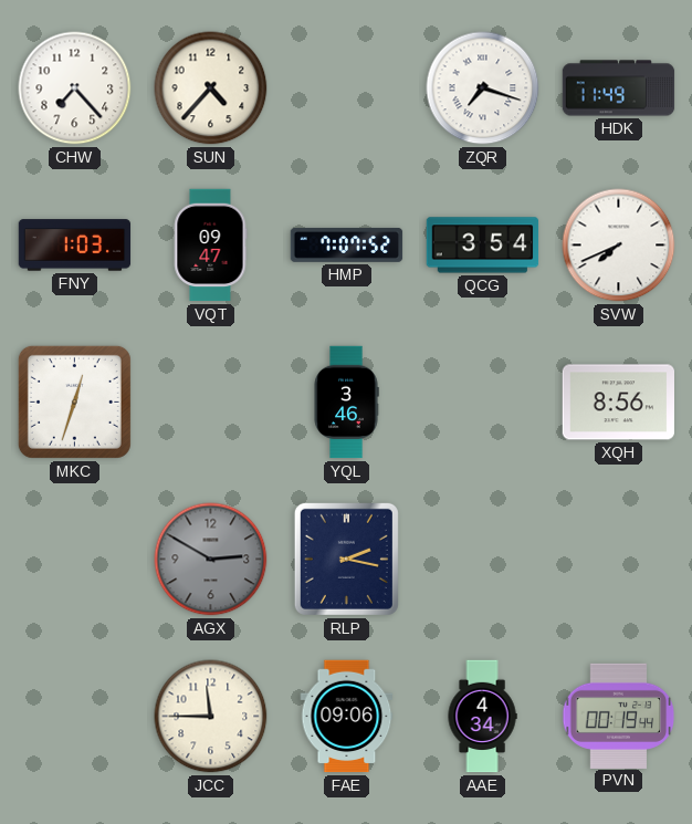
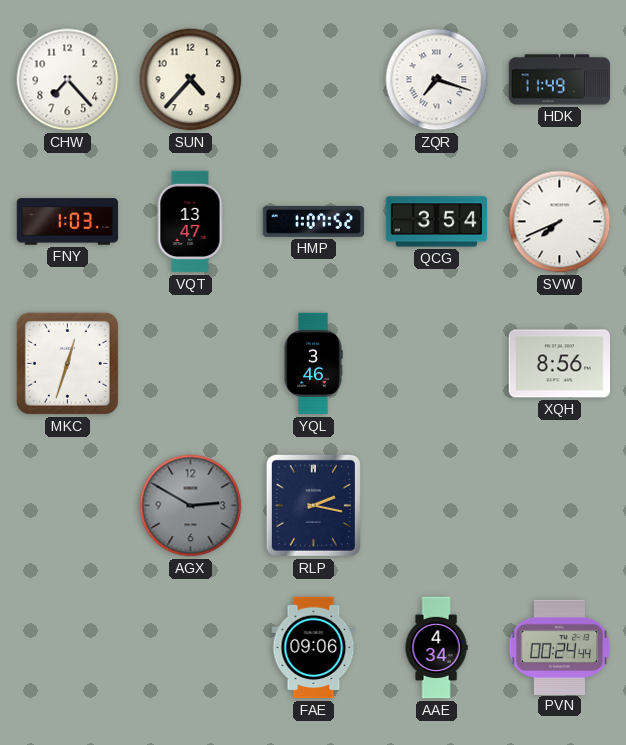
VQT: 09:47 -> 13:47 (190, 222)
HMP: 7:07 -> 1:07 (314, 222)
JCC: 11:45 -> none (211, 717)
PVN: 00:19 -> 00:24 (560, 647)
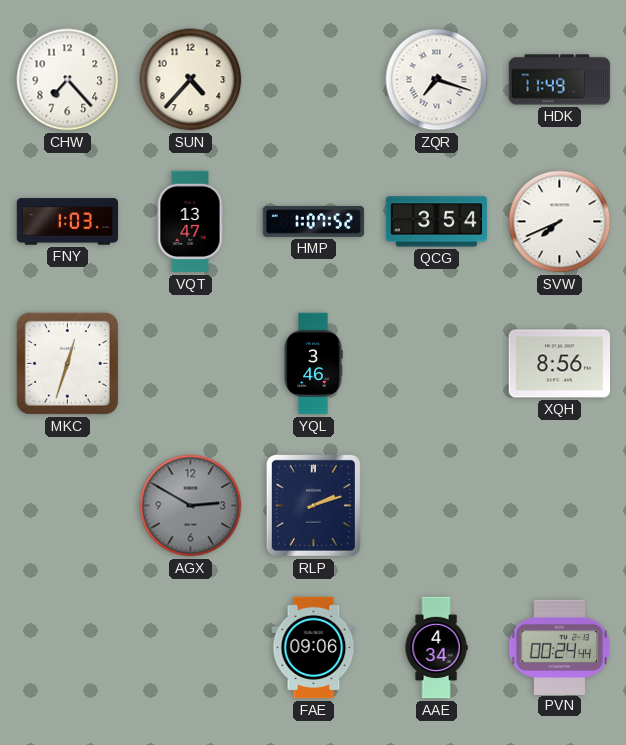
RLP: 2:17 -> 2:12 (313, 505)
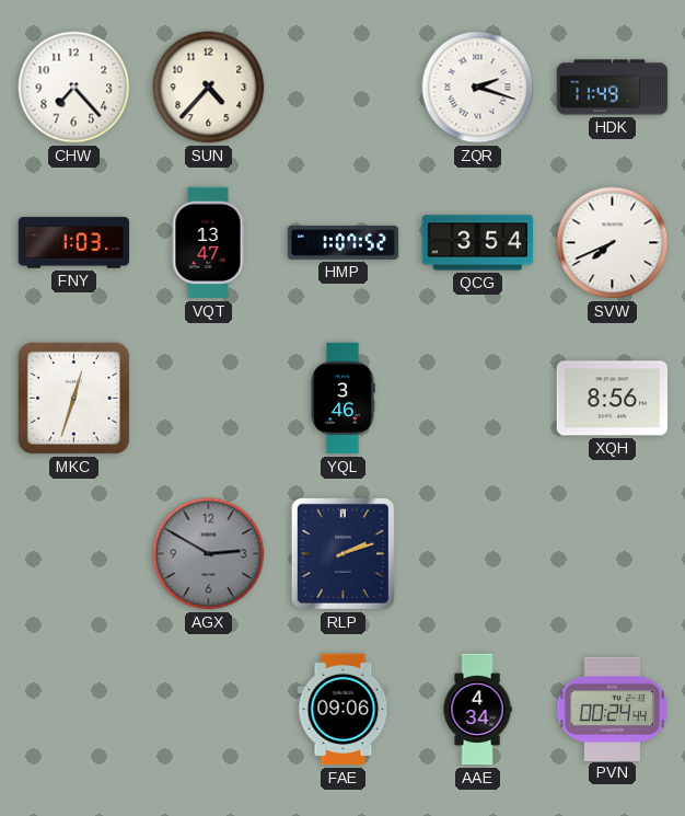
ZQR: 7:18 -> 2:18 (478, 88)
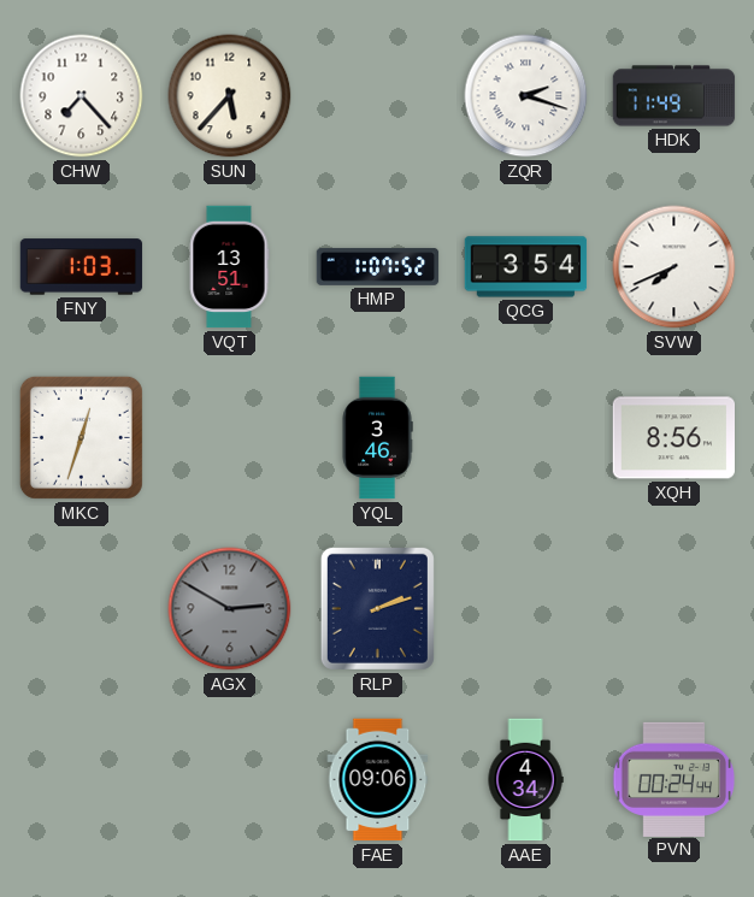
SUN: 4:37 -> 5:37 (230, 96)
VQT: 13:47 -> 13:51 (229, 267)
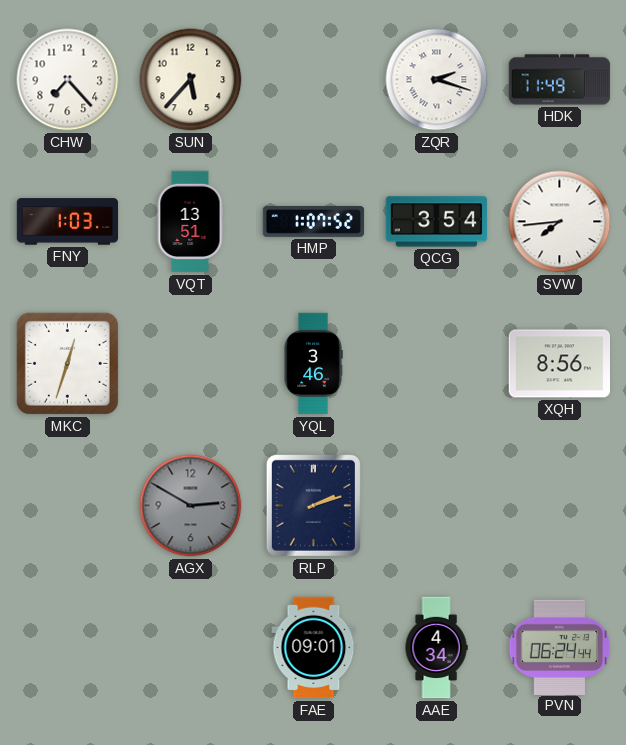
SVW: 7:41 -> 7:44 (560, 222)
FAE: 09:06 -> 09:01 (314, 648)
PVN: 00:24 -> 06:24 (560, 647)
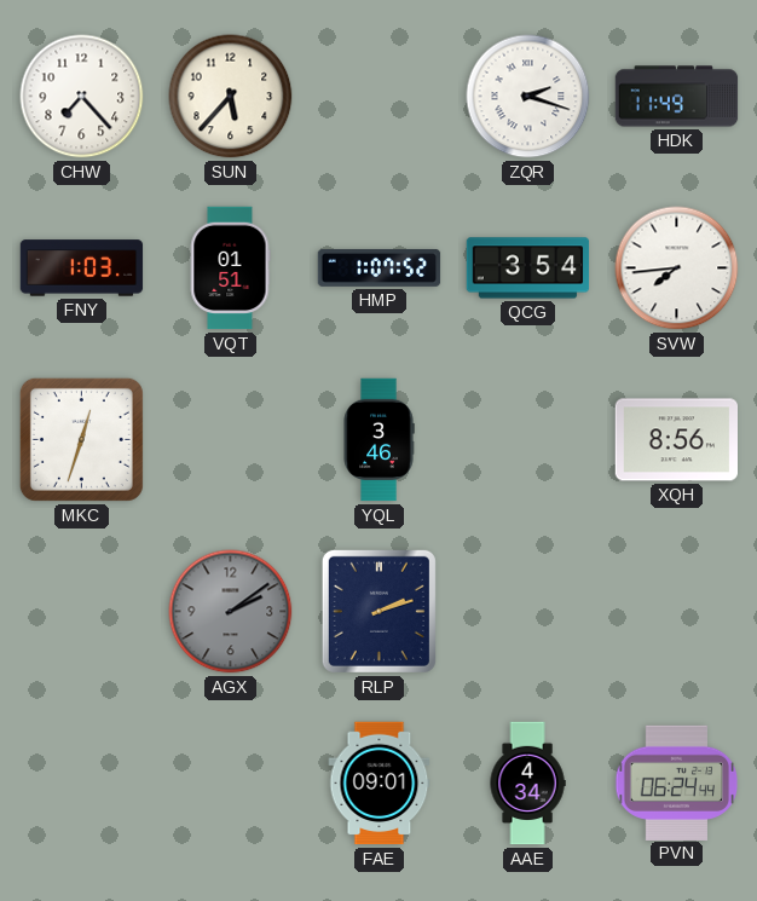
VQT: 13:51 -> 01:51 (230, 268)
AGX: 2:50 -> 2:09 (231, 612)
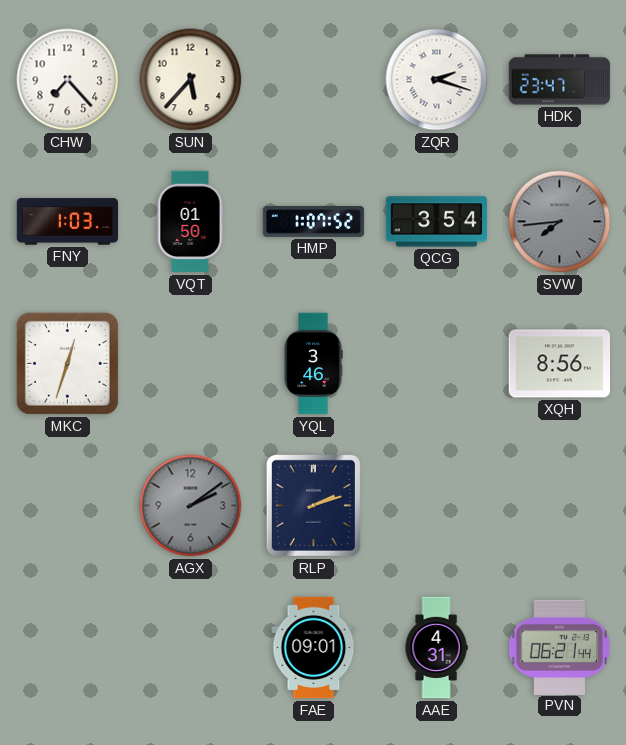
HDK: 11:49 -> 23:47 (560, 80)
VQT: 01:51 -> 01:50 (190, 222)
SVW dial: white -> grey (560, 222)
AAE: 4:34 -> 4:31 (436, 648)
PVN: 06:24 -> 06:21 (560, 647)
